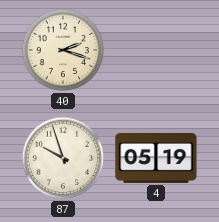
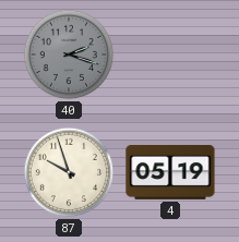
40 dial: cream -> grey (69, 55)
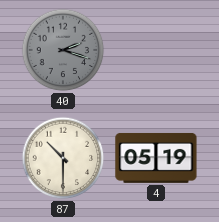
87: 9:57 -> 10:30 (63, 158)
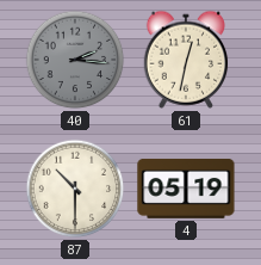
40: 2:18 -> 2:16 (75, 60)
61: none -> 12:32 (186, 60)
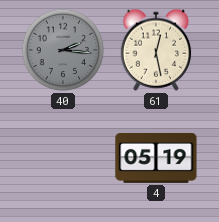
61: 12:32 -> 12:28 (156, 50)
87: 10:30 -> none (75, 189)
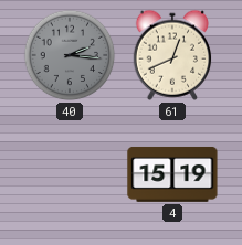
61: 12:28 -> 12:41 (172, 55)
4: 05:19 -> 15:19 (172, 174)
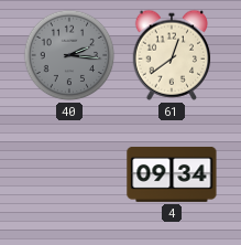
61: 12:41 -> 12:39 (172, 55)
4: 15:19 -> 09:34 (172, 174)
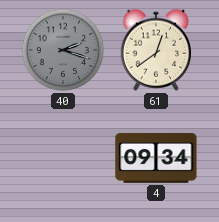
40: 2:16 -> 2:18 (63, 50)
